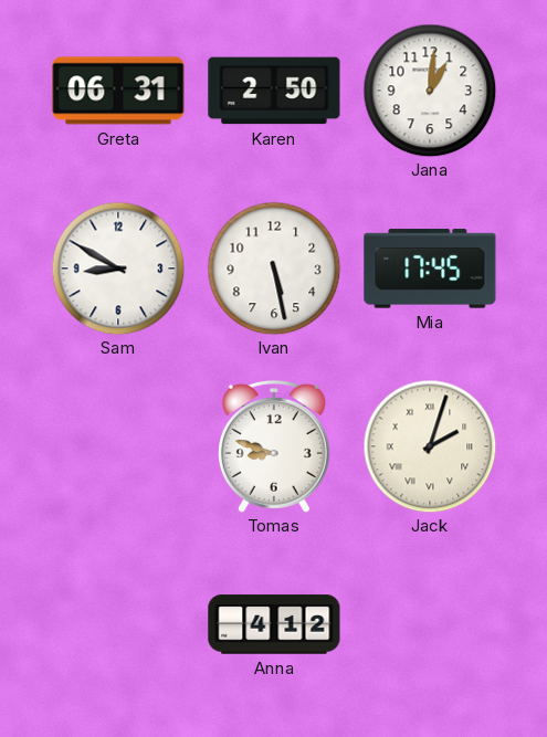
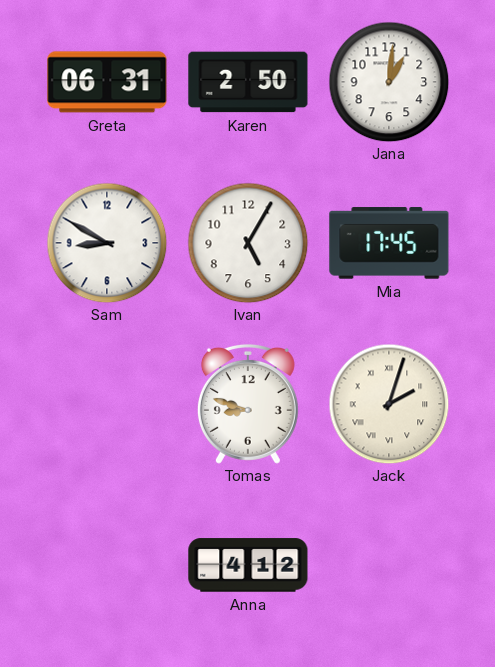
Ivan: 5:28 -> 5:05 (248, 243)
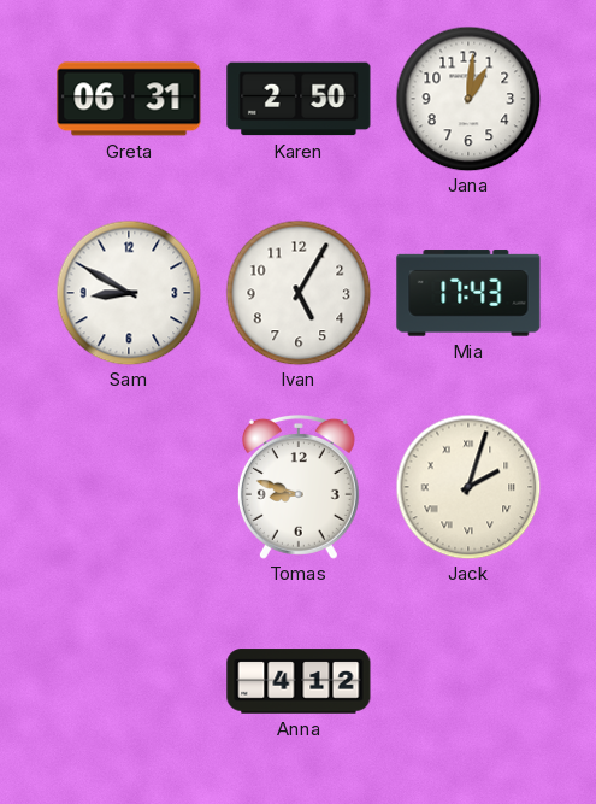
Mia: 17:45 -> 17:43 (468, 293)
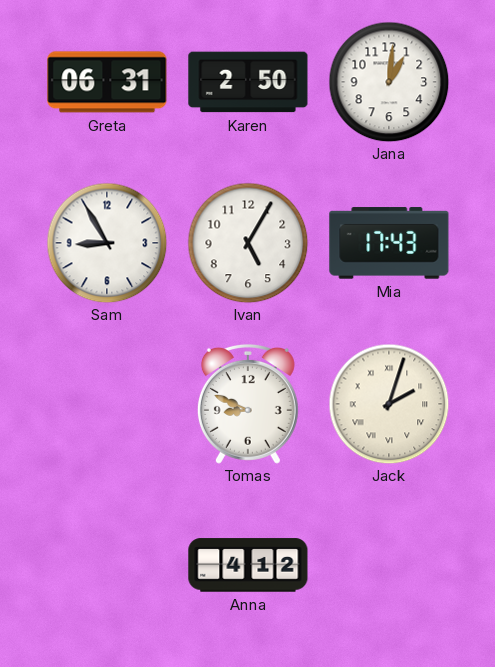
Sam: 8:50 -> 8:55 (107, 243)
Tomas: 8:48 -> 8:49 (248, 404)
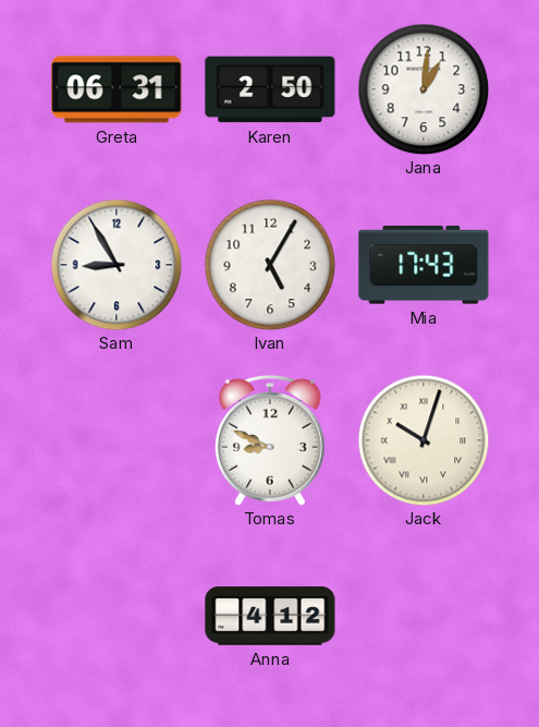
Jack: 2:03 -> 10:03 (424, 440)
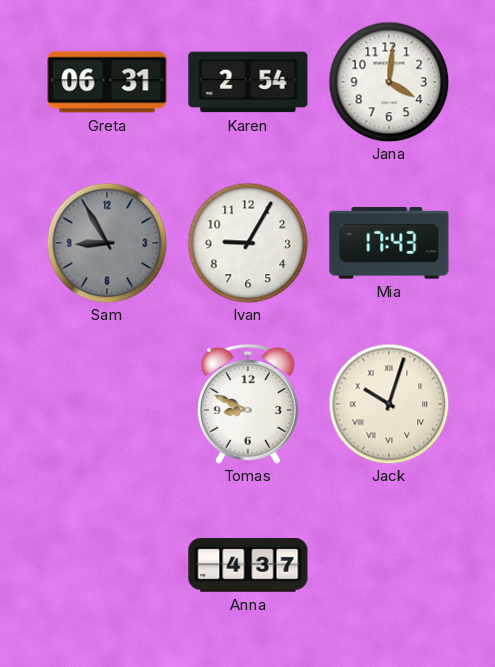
Karen: 2:50 -> 2:54 (248, 82)
Jana: 1:01 -> 4:01 (389, 82)
Sam dial: white -> grey (107, 243)
Ivan: 5:05 -> 9:05 (248, 243)
Anna: 4:12 -> 4:37 (248, 565)
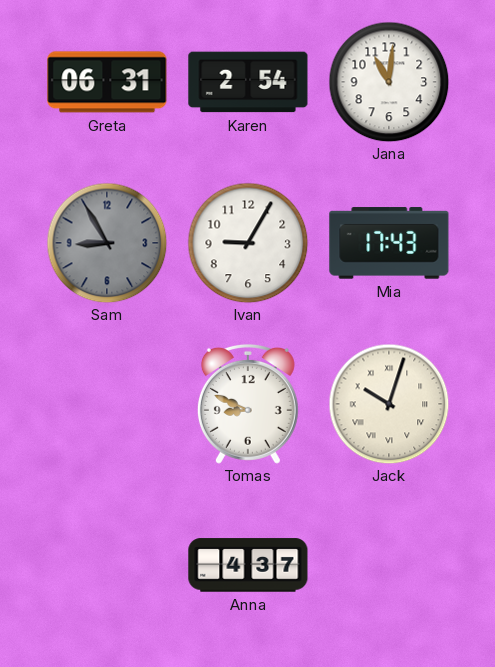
Jana: 4:01 -> 11:01 (389, 82)
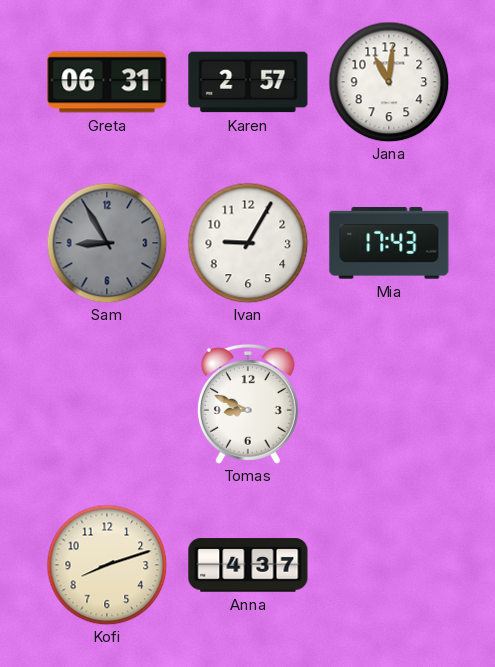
Karen: 2:54 -> 2:57 (248, 82)
Jack: 10:03 -> none (389, 404)
Kofi: none -> 8:12 (107, 565)
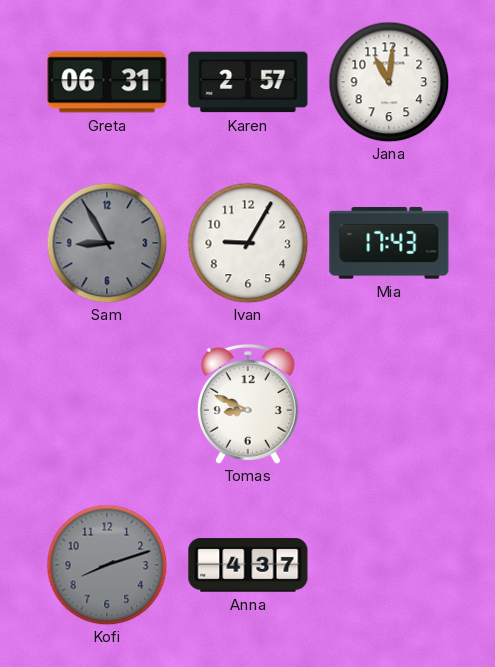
Kofi dial: cream -> grey (107, 565)
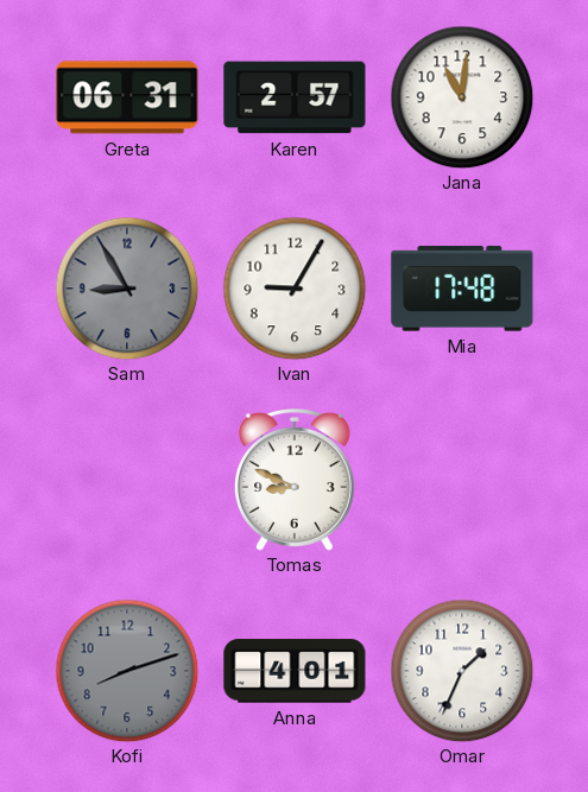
Mia: 17:43 -> 17:48 (462, 289)
Anna: 4:37 -> 4:01 (295, 671)
Omar: none -> 1:34 (462, 671)
